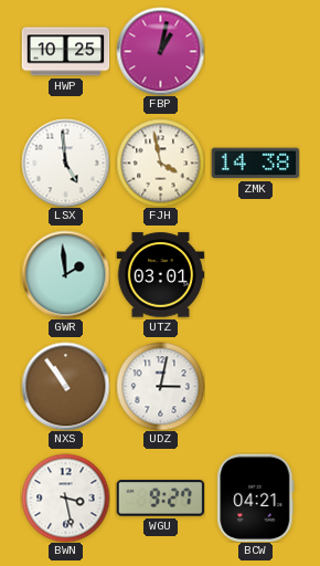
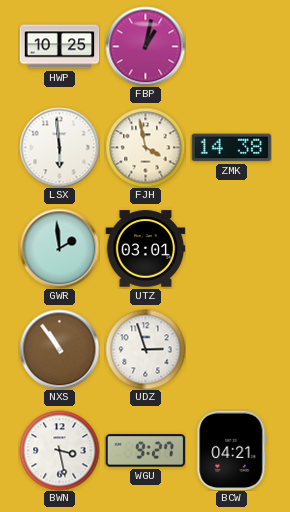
LSX: 4:59 -> 5:59 (59, 147)
UDZ: 3:02 -> 2:57 (145, 349)
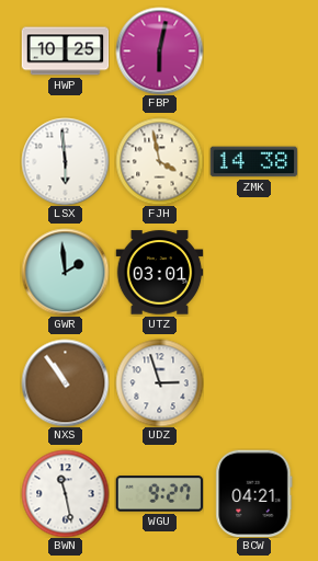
FBP: 1:02 -> 6:02 (159, 50)
BWN: 3:28 -> 11:28 (65, 493)
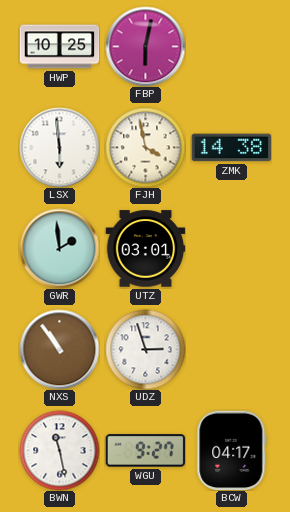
BCW: 04:21 -> 04:17 (232, 450)
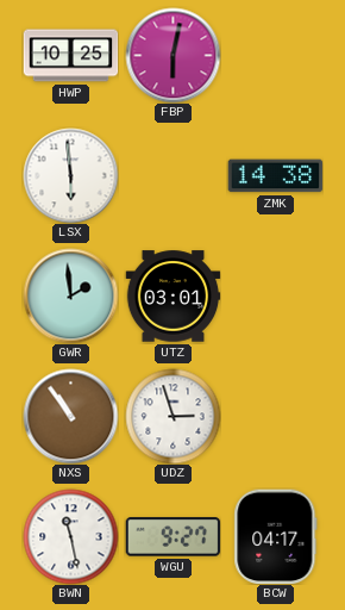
FJH: 3:58 -> none (145, 147)
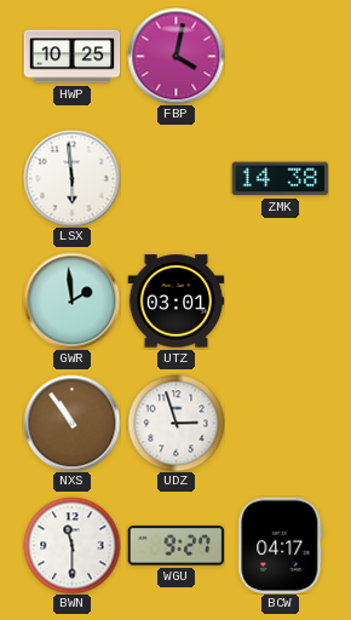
FBP: 6:02 -> 4:02 (175, 56)
BWN: 11:28 -> 11:30 (71, 545)
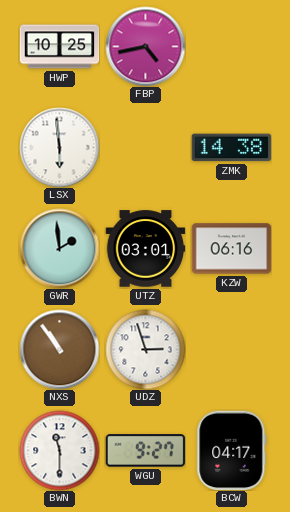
FBP: 4:02 -> 4:43 (145, 46)
KZW: none -> 06:16 (231, 249)
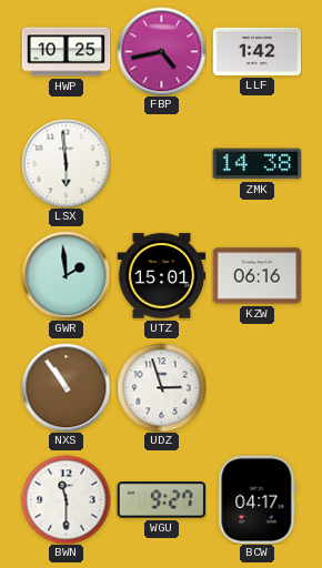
LLF: none -> 1:42 (256, 51)
UTZ: 03:01 -> 15:01 (161, 276)
